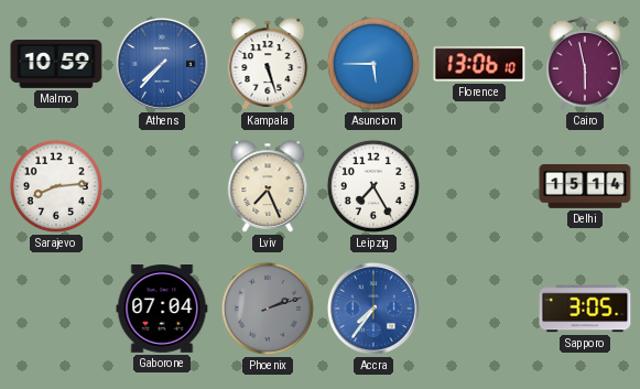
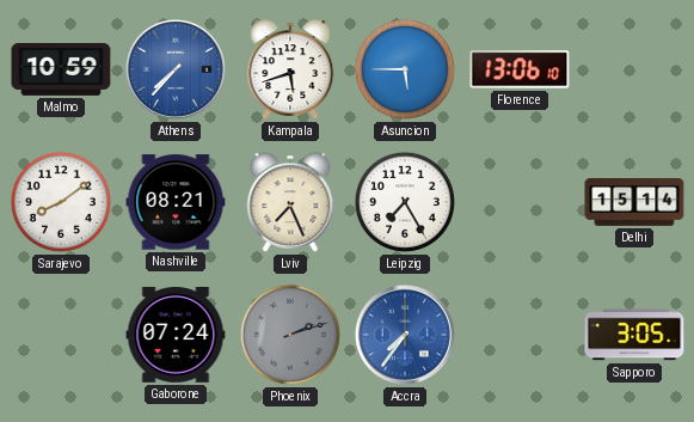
Kampala: 5:27 -> 5:42 (290, 69)
Cairo: 5:58 -> none (585, 65)
Sarajevo: 8:14 -> 8:09 (61, 202)
Nashville: none -> 08:21 (176, 202)
Gaborone: 07:04 -> 07:24 (176, 336)
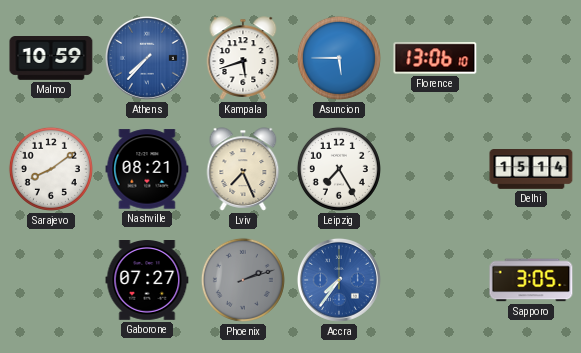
Gaborone: 07:24 -> 07:27 (147, 281)
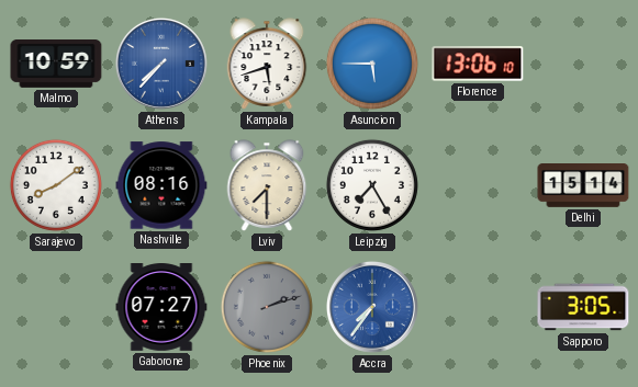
Nashville: 08:21 -> 08:16 (161, 185)
Lviv: 7:26 -> 7:30 (267, 185)
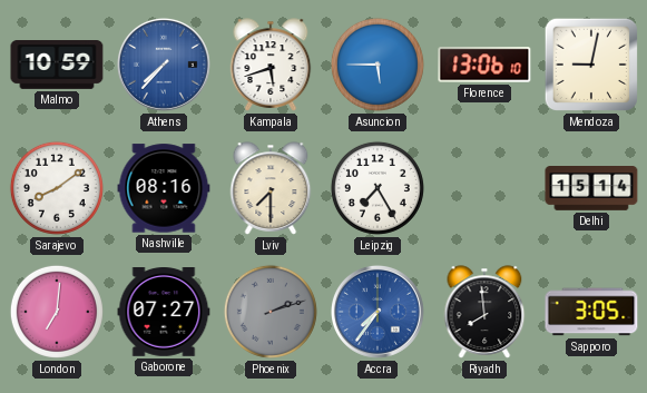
Mendoza: none -> 9:02 (591, 65)
London: none -> 7:01 (57, 312)
Riyadh: none -> 7:59 (484, 312)
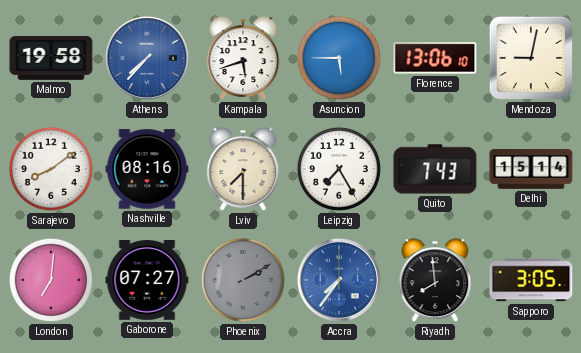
Malmo: 10:59 -> 19:58 (51, 59)
Quito: none -> 7:43 (435, 169)
Phoenix: 2:12 -> 2:10 (243, 280)
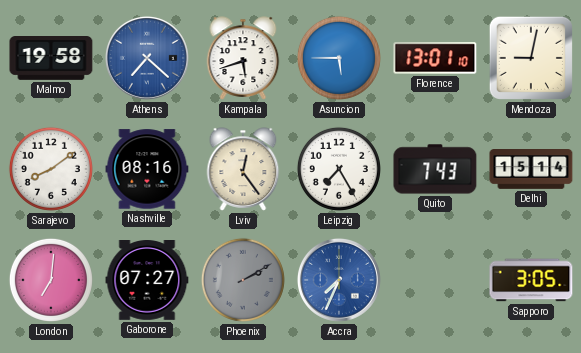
Athens: 7:37 -> 7:22 (147, 58)
Florence: 13:06 -> 13:01 (435, 58)
Lviv: 7:30 -> 12:24 (243, 169)
Accra: 7:36 -> 7:34 (339, 280)
Riyadh: 7:59 -> none (435, 280)
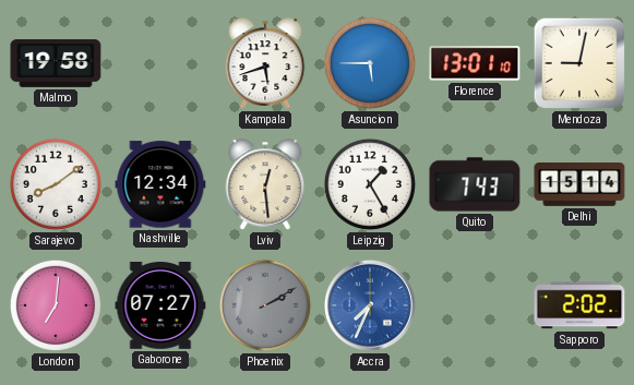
Athens: 7:22 -> none (147, 58)
Nashville: 08:16 -> 12:34 (160, 184)
Lviv: 12:24 -> 12:29 (265, 184)
Leipzig: 7:25 -> 1:25 (370, 184)
Sapporo: 3:05 -> 2:02 (579, 305)
